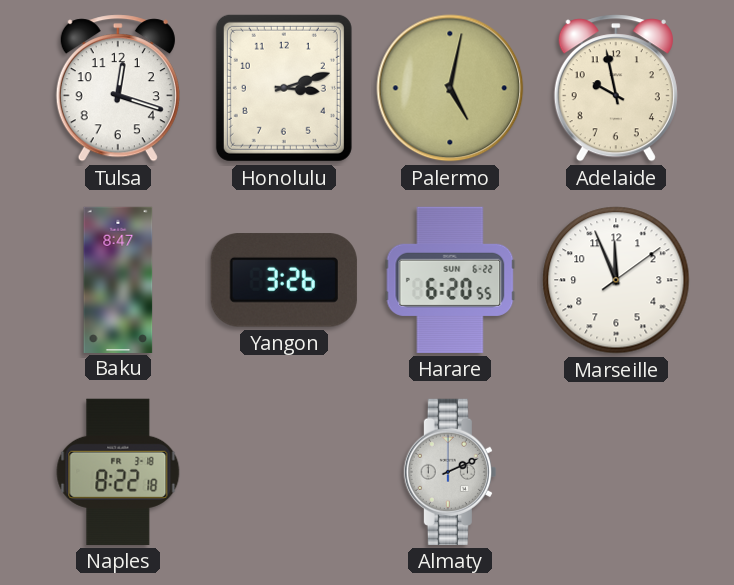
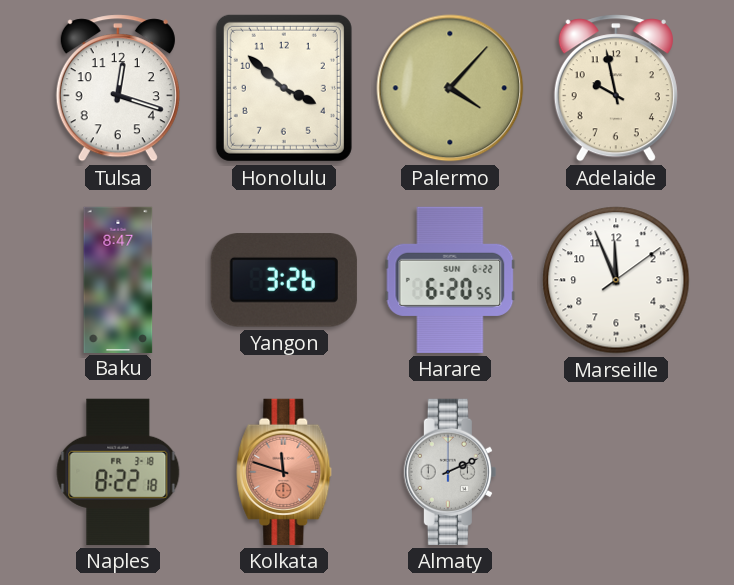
Honolulu: 3:12 -> 3:52 (284, 88)
Palermo: 5:02 -> 4:07 (450, 88)
Kolkata: none -> 11:48 (284, 472)
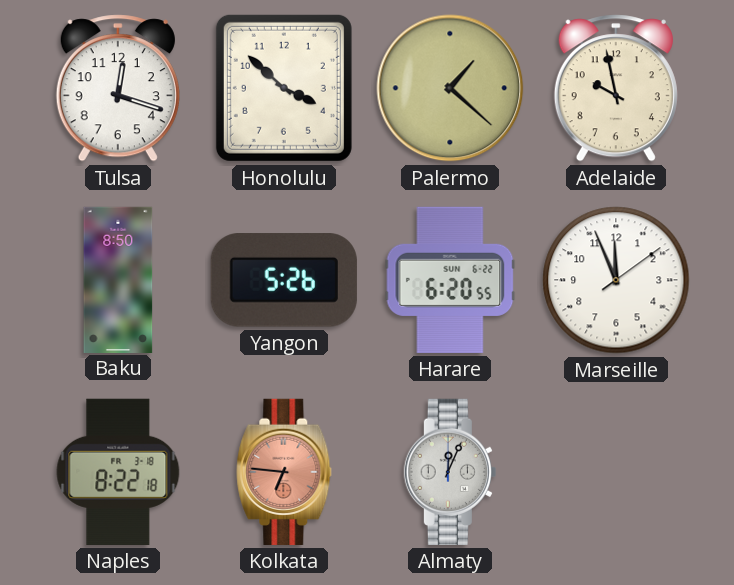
Palermo: 4:07 -> 1:22 (450, 88)
Baku: 8:47 -> 8:50 (118, 279)
Yangon: 3:26 -> 5:26 (284, 280)
Kolkata: 11:48 -> 6:46 (284, 472)
Almaty: 2:11 -> 12:04 (450, 472)
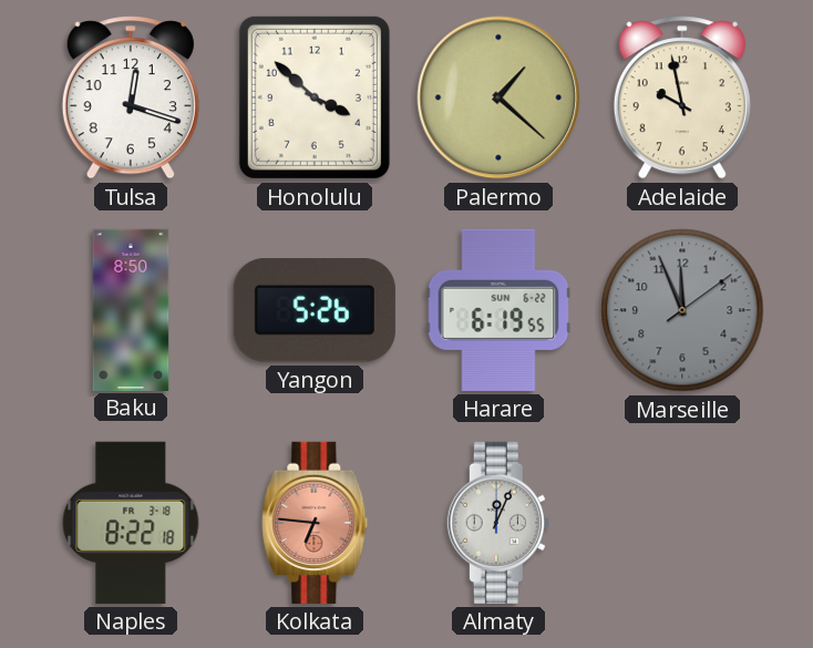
Harare: 6:20 -> 6:19 (498, 310)
Marseille dial: white -> grey (682, 310)
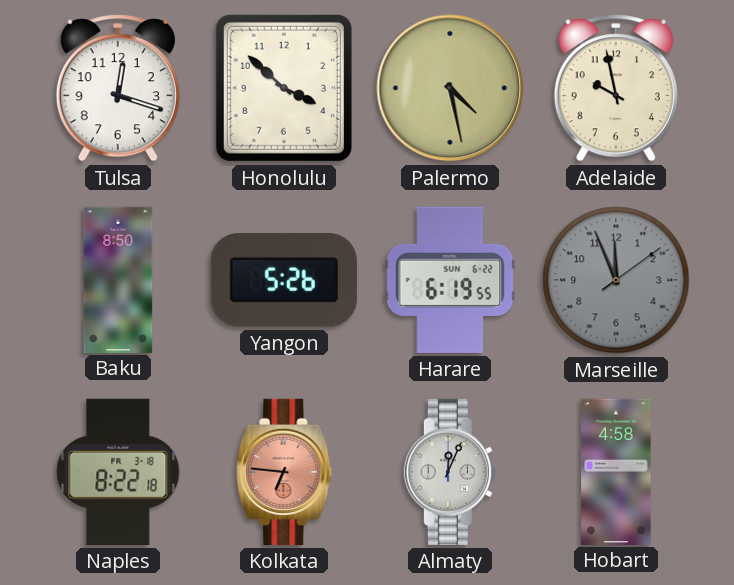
Palermo: 1:22 -> 4:28 (450, 88)
Hobart: none -> 4:58 (616, 471)
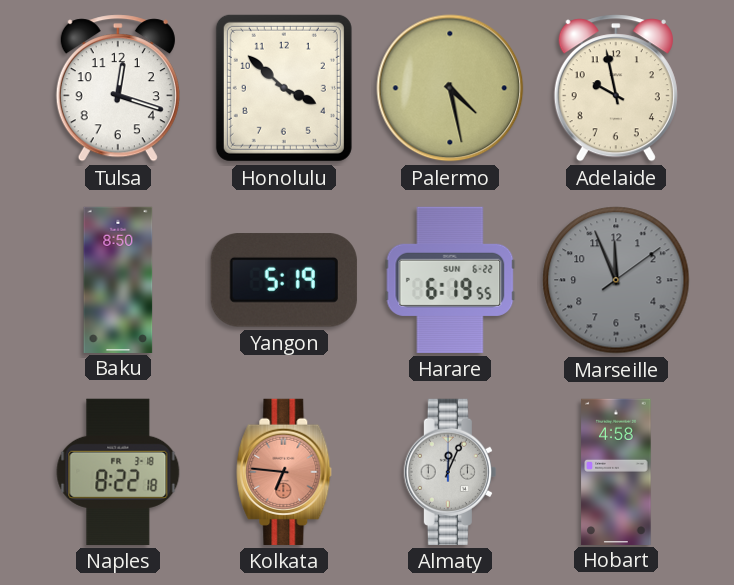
Yangon: 5:26 -> 5:19 (284, 280)
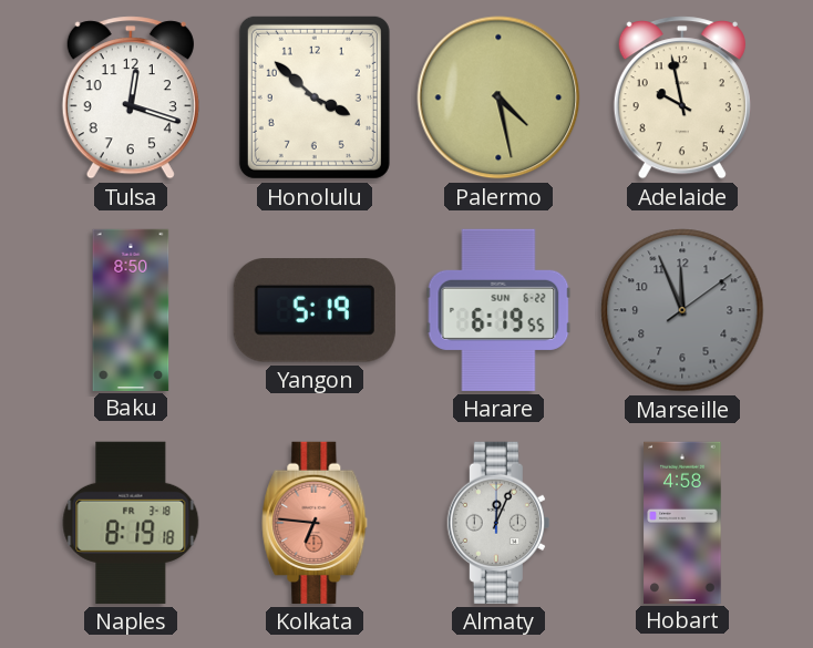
Naples: 8:22 -> 8:19 (131, 523)
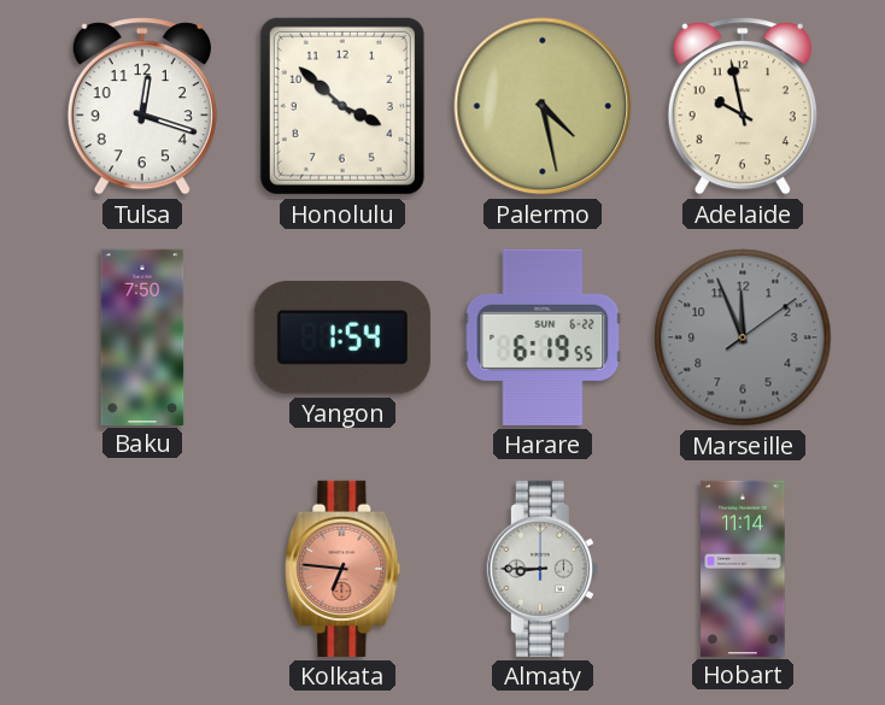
Baku: 8:50 -> 7:50 (142, 336)
Yangon: 5:19 -> 1:54 (342, 337)
Naples: 8:19 -> none (131, 523)
Almaty: 12:04 -> 8:45 (543, 569)
Hobart: 4:58 -> 11:14 (743, 568)
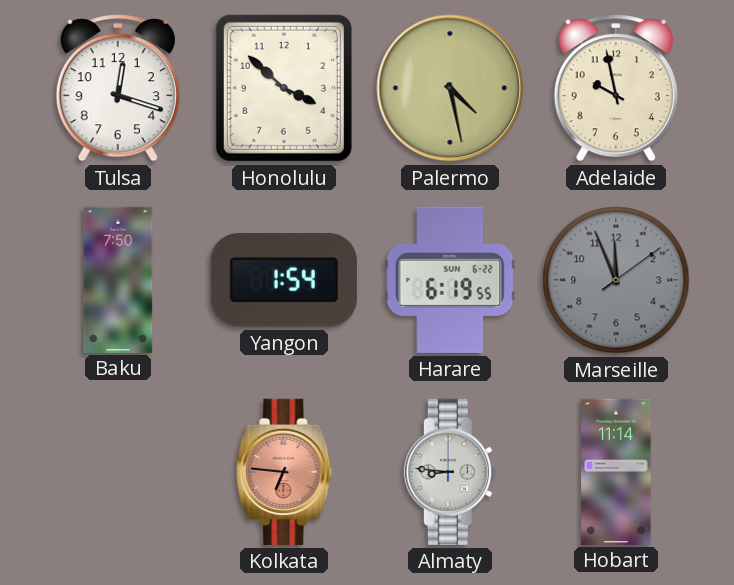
Almaty: 8:45 -> 8:46 (450, 472)
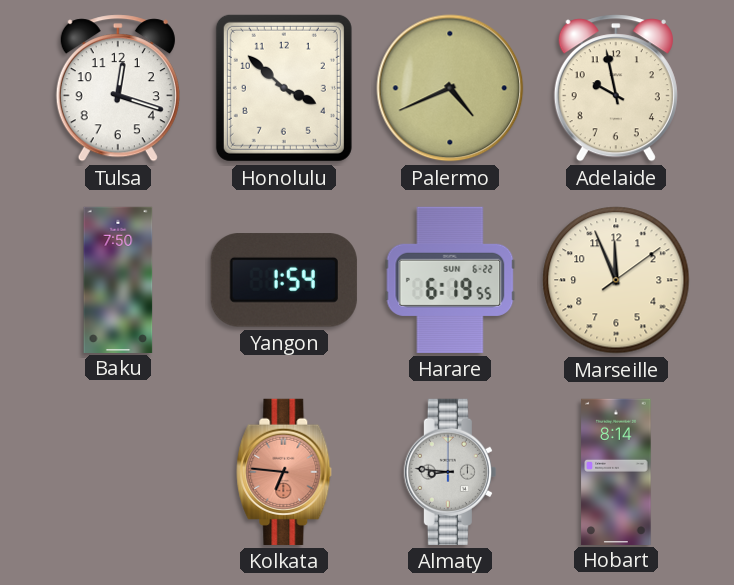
Palermo: 4:28 -> 4:41 (450, 88)
Marseille dial: grey -> cream (616, 280)
Hobart: 11:14 -> 8:14 (616, 471)
